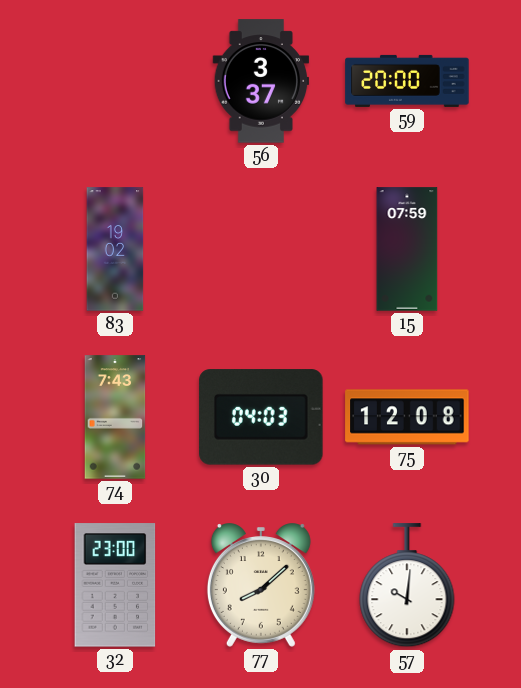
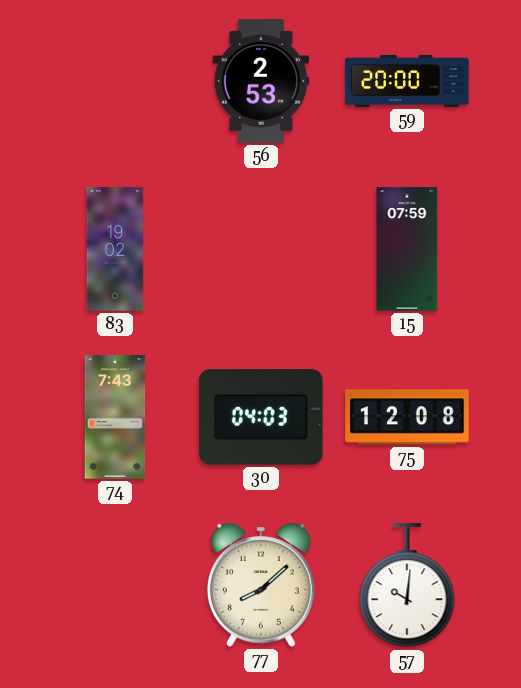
56: 3:37 -> 2:53 (261, 81)
32: 23:00 -> none (115, 585)
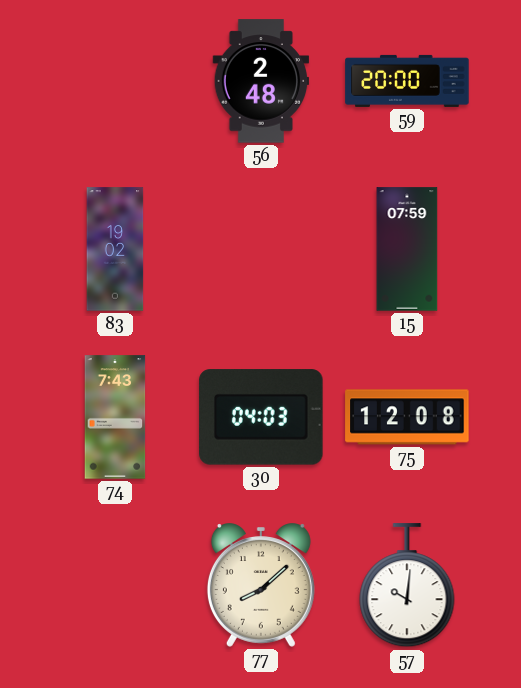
56: 2:53 -> 2:48 (261, 81)
